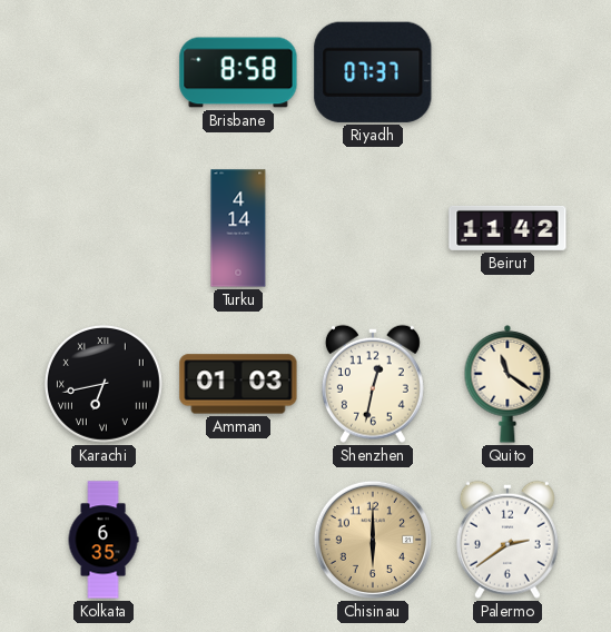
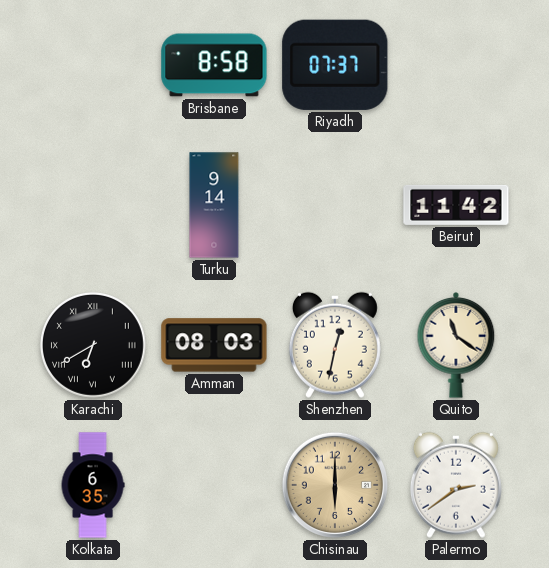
Turku: 4:14 -> 9:14 (214, 205)
Karachi: 6:43 -> 6:40 (93, 345)
Amman: 01:03 -> 08:03 (214, 345)
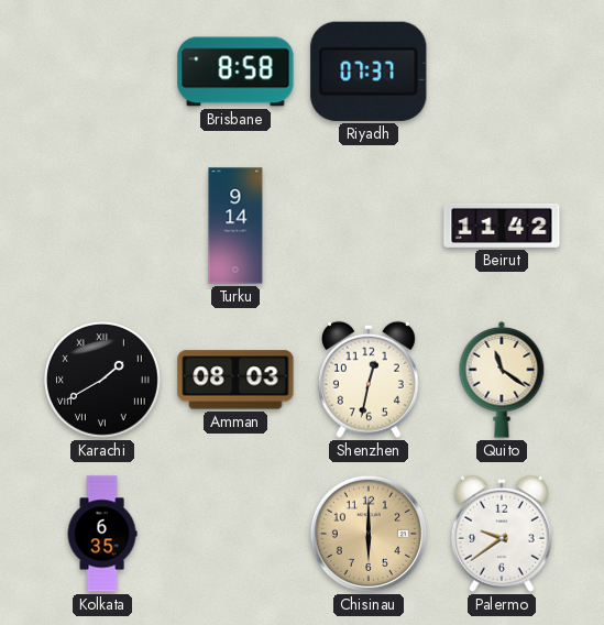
Karachi: 6:40 -> 1:40 (102, 380)
Palermo: 2:39 -> 9:39 (502, 534)
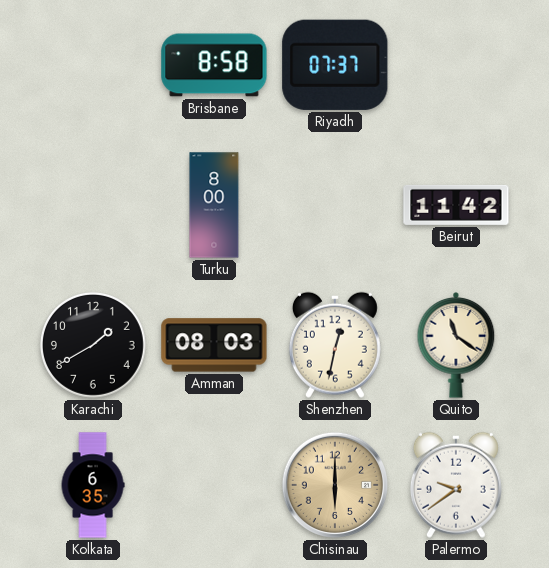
Turku: 9:14 -> 8:00 (214, 205)
Karachi numerals: Roman -> Arabic (93, 345)
